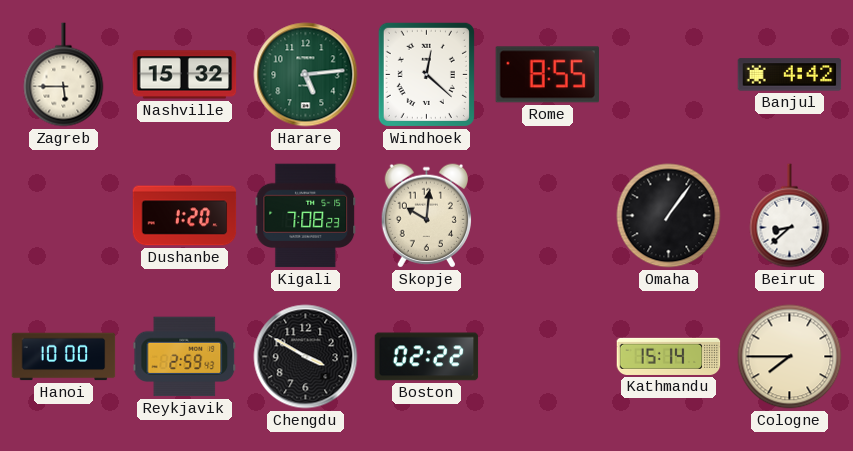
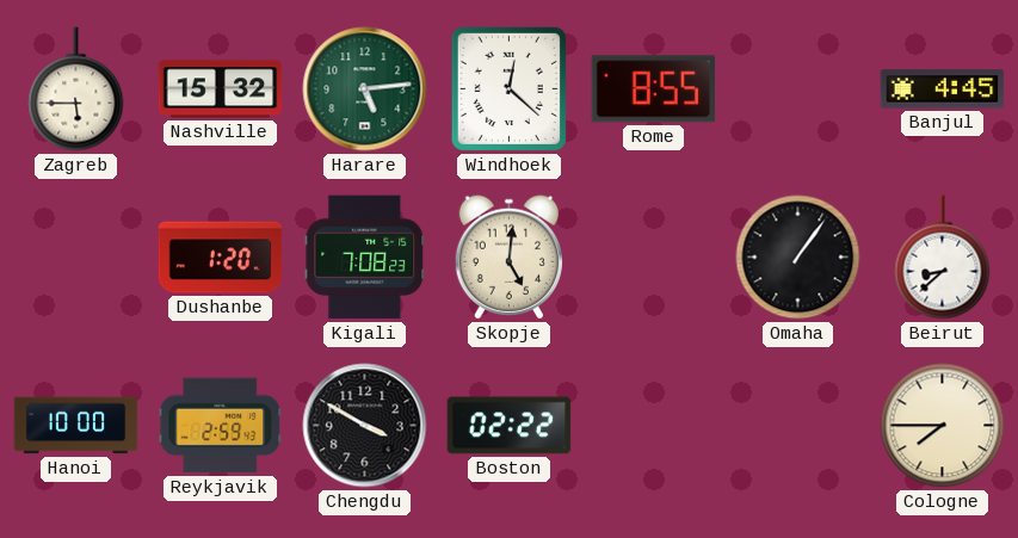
Banjul: 4:42 -> 4:45 (943, 89)
Skopje: 10:01 -> 5:01 (508, 258)
Kathmandu: 15:14 -> none (669, 356)
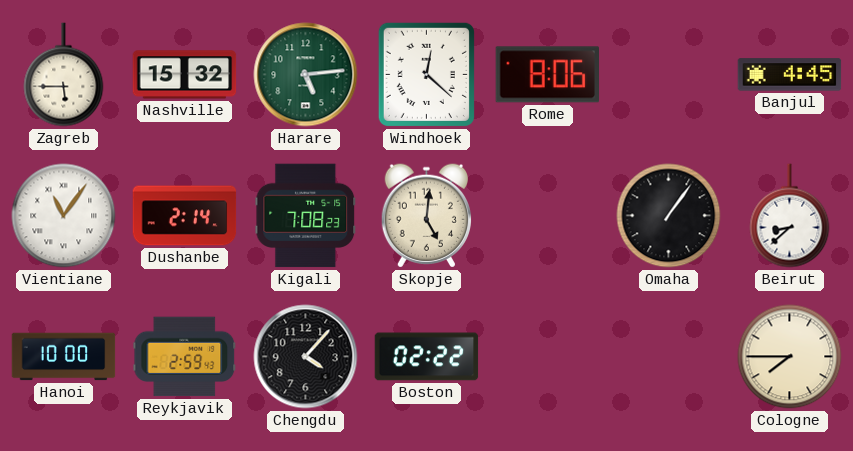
Rome: 8:55 -> 8:06 (547, 75)
Vientiane: none -> 11:06 (64, 216)
Dushanbe: 1:20 -> 2:14 (185, 216)
Chengdu: 3:50 -> 4:07 (306, 357)
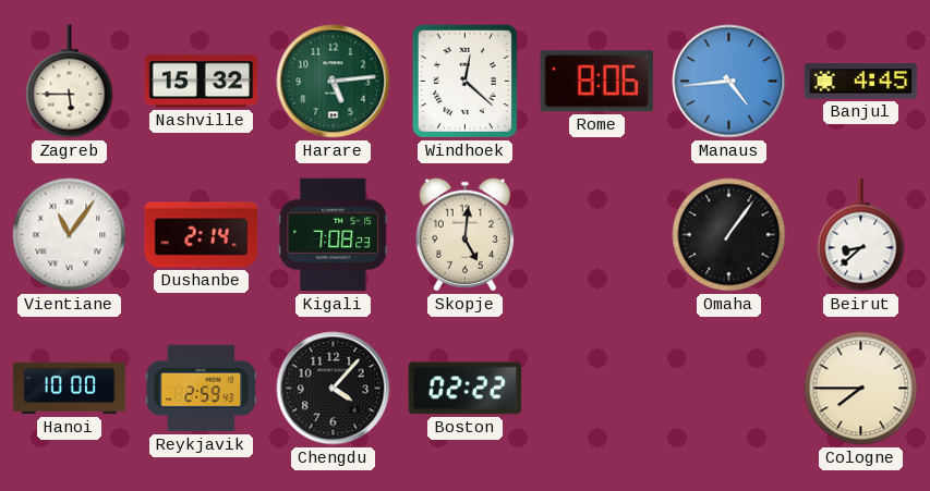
Manaus: none -> 4:44 (729, 82)
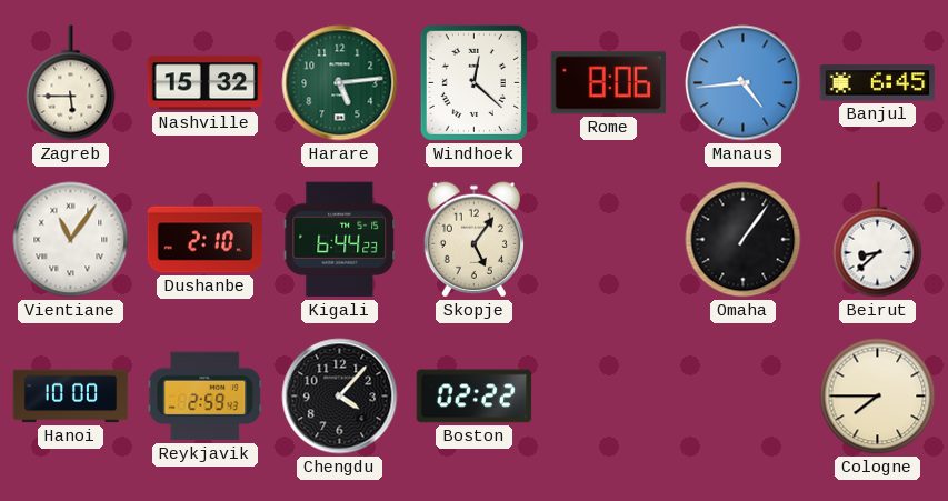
Banjul: 4:45 -> 6:45 (878, 83)
Dushanbe: 2:14 -> 2:10 (206, 240)
Kigali: 7:08 -> 6:44 (340, 240)
Skopje: 5:01 -> 5:06 (473, 240)
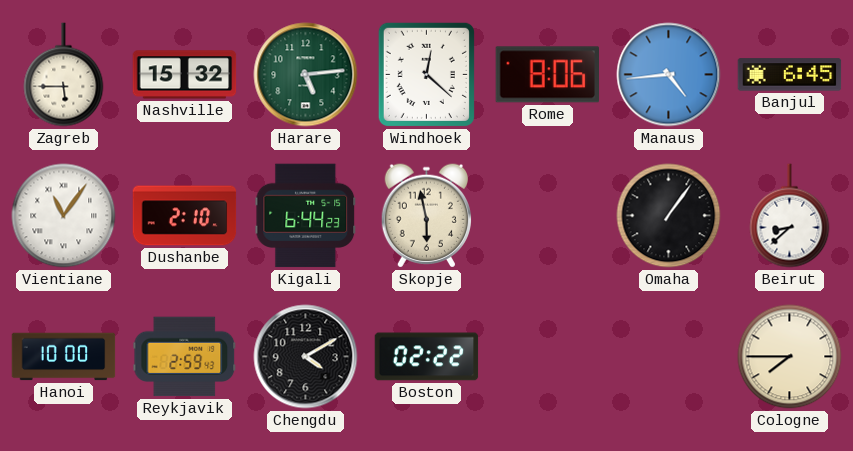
Skopje: 5:06 -> 5:58 (426, 216)
Chengdu: 4:07 -> 4:10 (306, 357)
